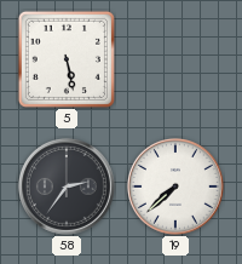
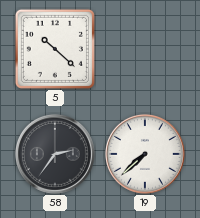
5: 5:28 -> 10:22 (55, 49)
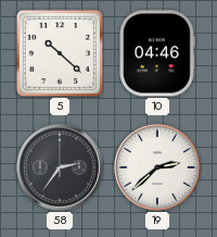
10: none -> 04:46 (157, 53)
19: 7:38 -> 2:38 (157, 167)
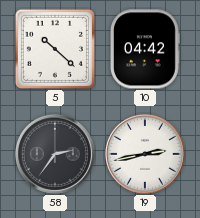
10: 04:46 -> 04:42 (145, 49)
19: 2:38 -> 2:43 (145, 154)
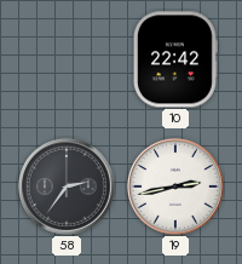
5: 10:22 -> none (55, 49)
10: 04:42 -> 22:42 (175, 59)
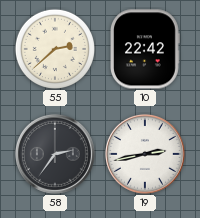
55: none -> 2:38 (55, 49)
